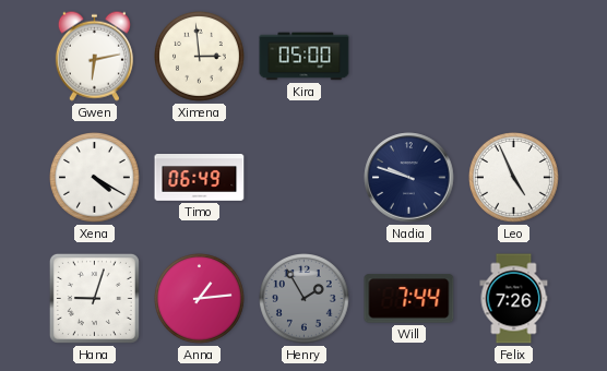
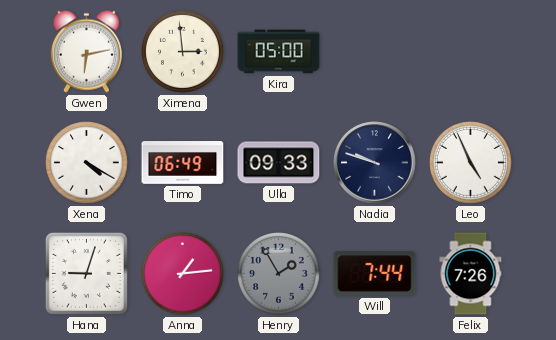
Ulla: none -> 09:33 (279, 163)
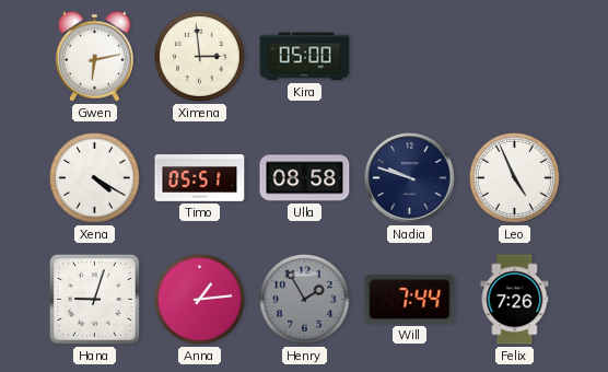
Timo: 06:49 -> 05:51 (200, 178)
Ulla: 09:33 -> 08:58 (305, 178)
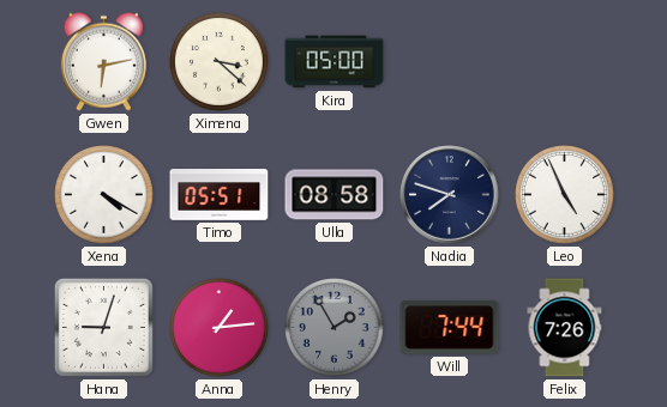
Ximena: 2:59 -> 3:22 (220, 62)
Nadia: 9:48 -> 7:48 (450, 195)
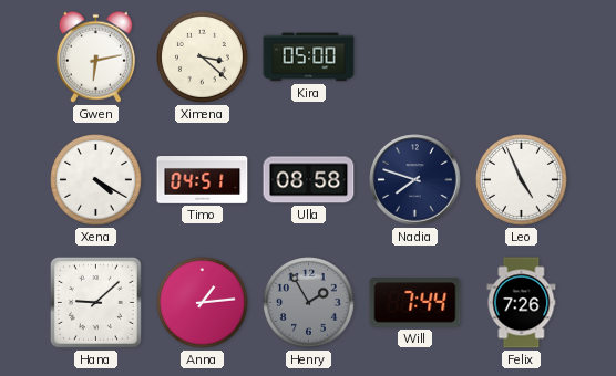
Timo: 05:51 -> 04:51 (203, 180)
Hana: 9:03 -> 9:08 (95, 302)
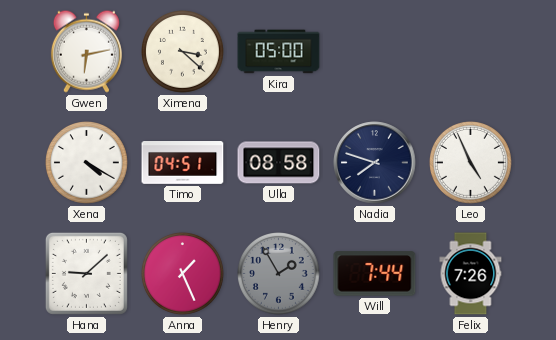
Anna: 1:14 -> 1:26 (183, 274)
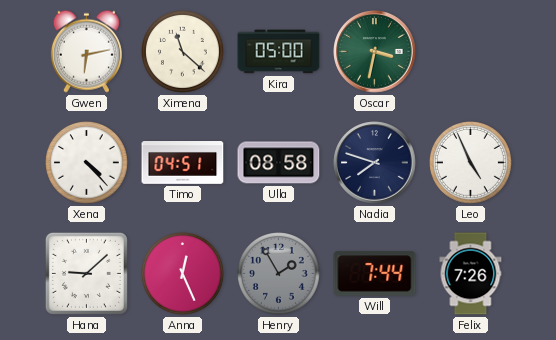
Ximena: 3:22 -> 11:22 (183, 52)
Oscar: none -> 3:32 (375, 52)
Xena: 4:20 -> 4:23 (87, 163)
Anna: 1:26 -> 12:26 (183, 274)
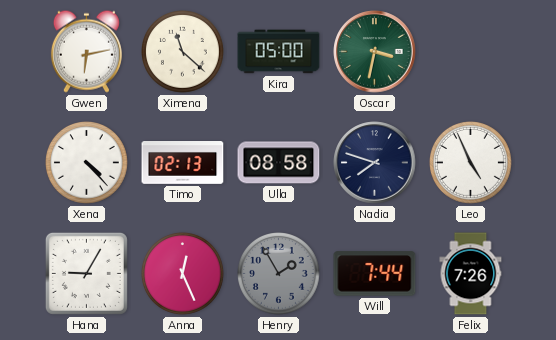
Timo: 04:51 -> 02:13 (183, 163)
Hana: 9:08 -> 9:05 (86, 273)
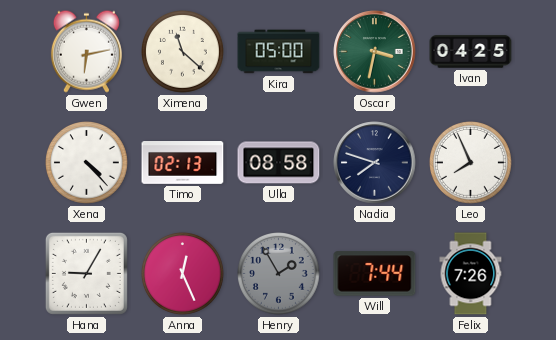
Ivan: none -> 04:25 (471, 52)
Leo: 4:56 -> 7:56 (471, 163)
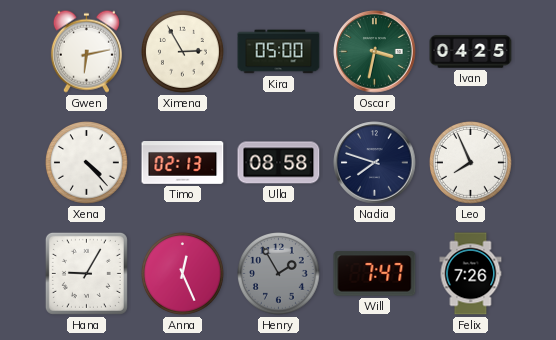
Ximena: 11:22 -> 2:55 (183, 52)
Will: 7:44 -> 7:47 (375, 274)
